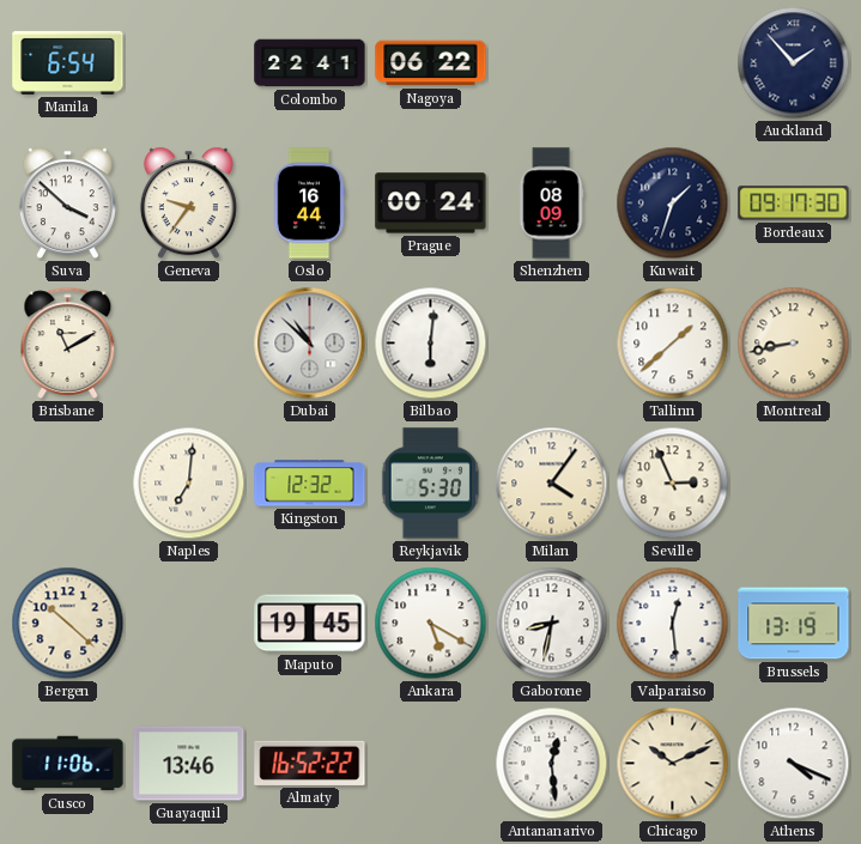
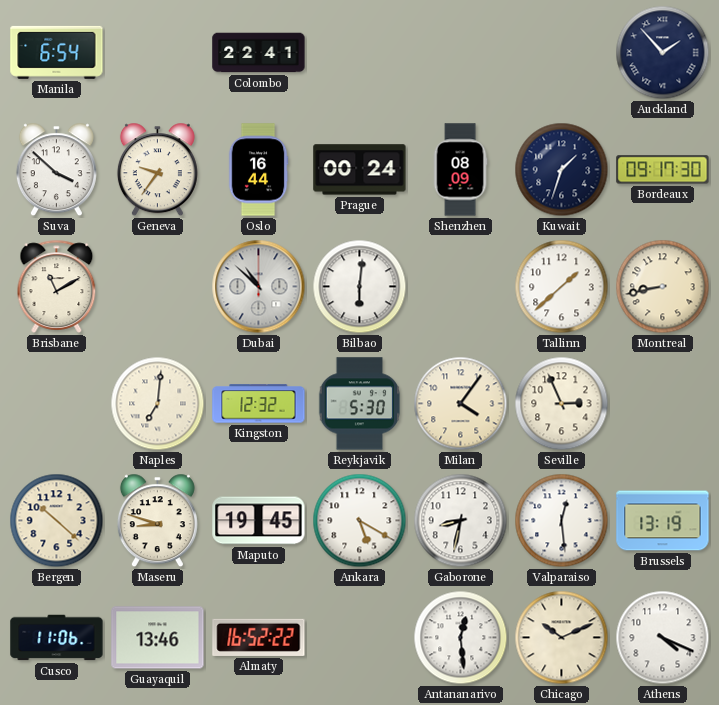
Nagoya: 06:22 -> none (431, 63)
Maseru: none -> 8:48 (157, 521)
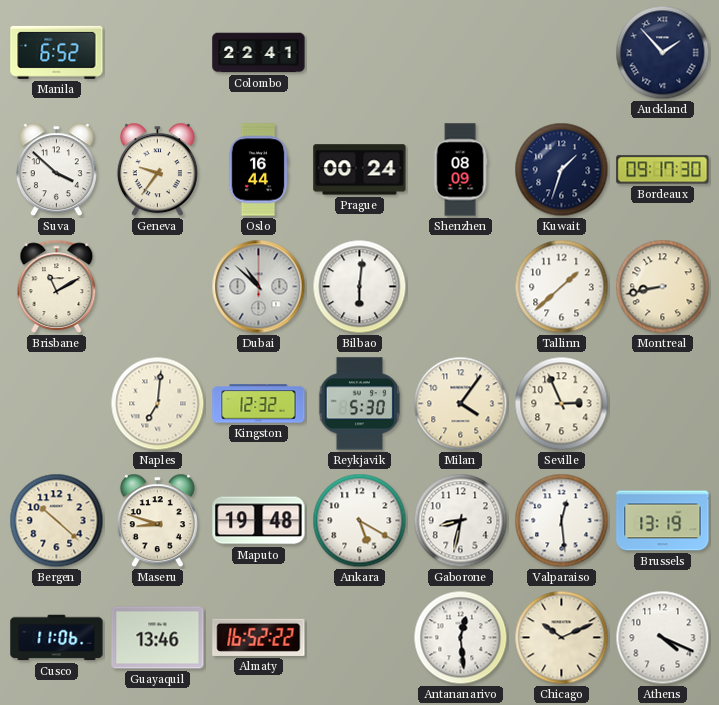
Manila: 6:54 -> 6:52 (57, 52)
Maputo: 19:45 -> 19:48 (259, 521)
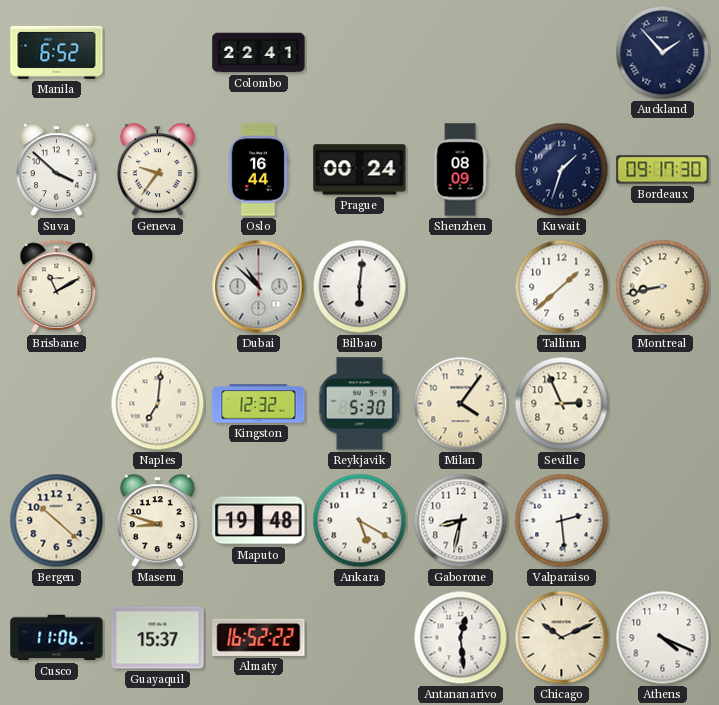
Valparaiso: 12:29 -> 2:29 (562, 521)
Brussels: 13:19 -> none (663, 521)
Guayaquil: 13:46 -> 15:37 (158, 638)
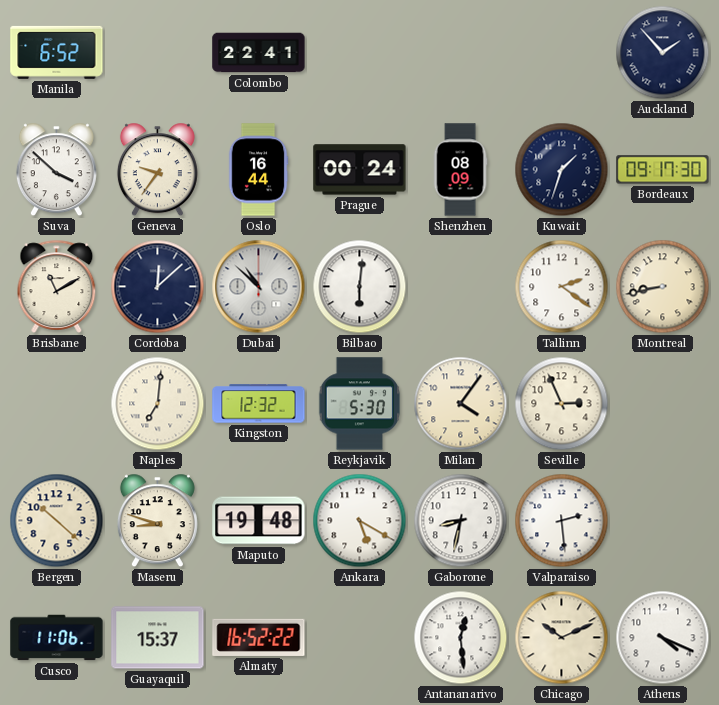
Cordoba: none -> 12:08 (158, 287)
Tallinn: 1:38 -> 2:21 (562, 287)
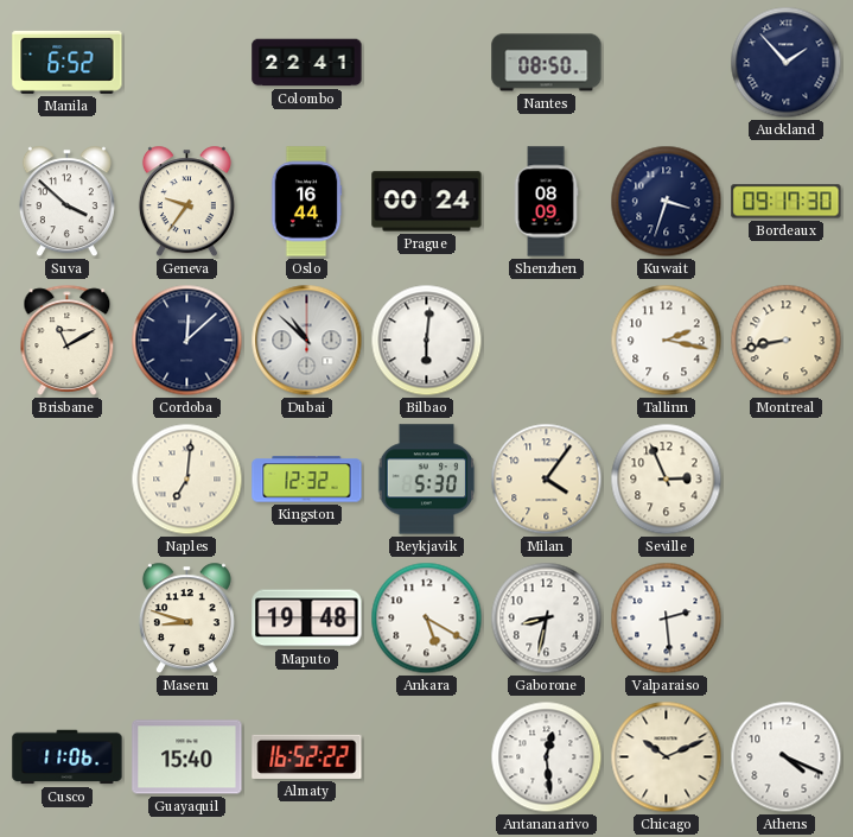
Nantes: none -> 08:50 (547, 63)
Kuwait: 1:33 -> 3:33 (667, 202)
Tallinn: 2:21 -> 2:17 (667, 341)
Bergen: 10:22 -> none (57, 521)
Guayaquil: 15:37 -> 15:40 (187, 757)
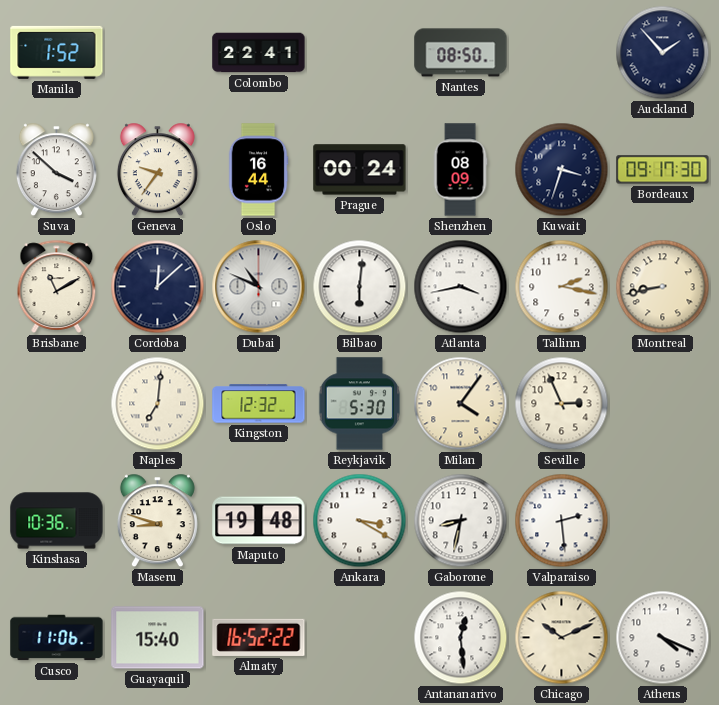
Manila: 6:52 -> 1:52 (57, 52)
Dubai: 10:52 -> 10:49 (259, 287)
Atlanta: none -> 3:43 (461, 287)
Kinshasa: none -> 10:36 (57, 521)
Ankara: 5:20 -> 3:20 (360, 521)
